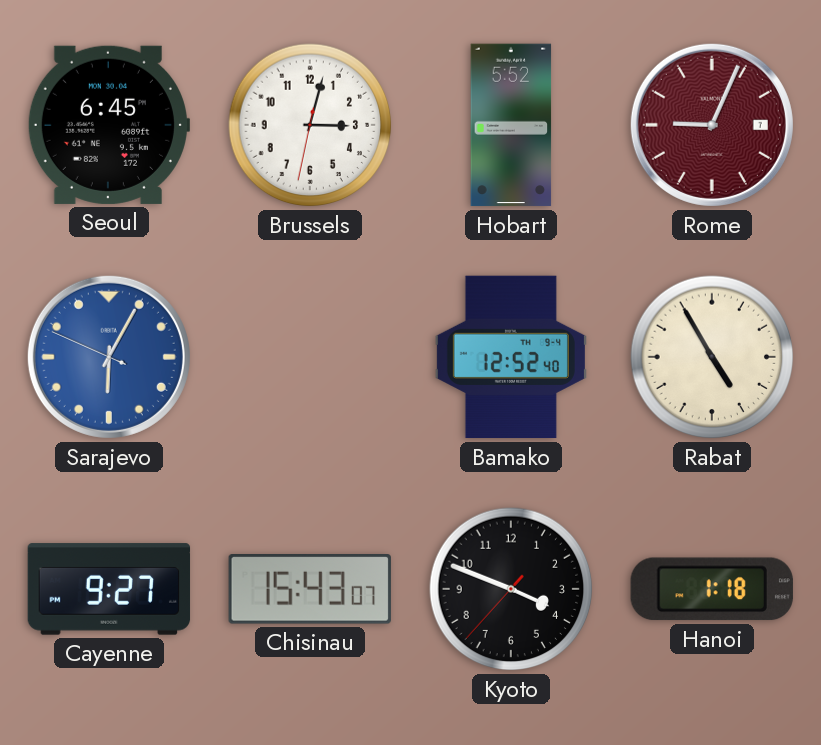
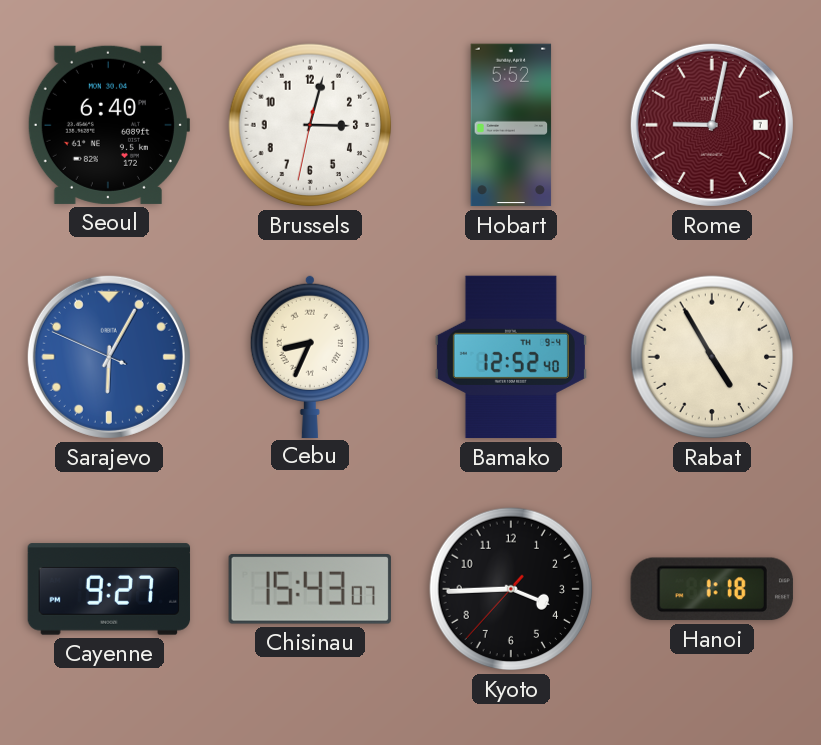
Seoul: 6:45 -> 6:40 (108, 125)
Rome: 9:04 -> 9:02 (712, 125)
Cebu: none -> 8:34 (310, 356)
Kyoto: 3:48 -> 3:44 (511, 589)
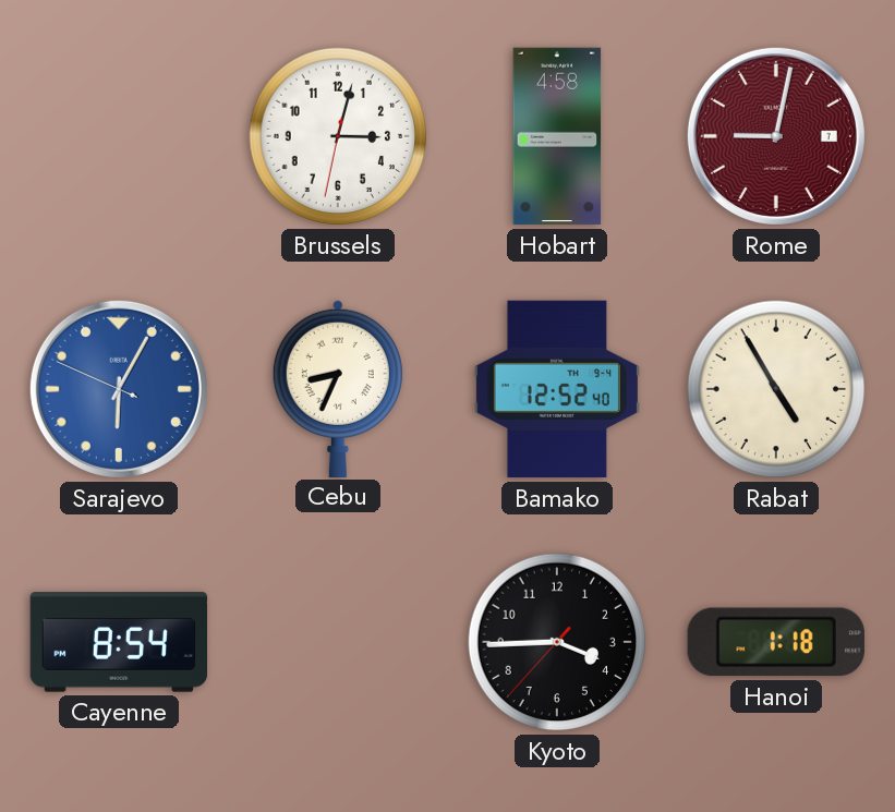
Seoul: 6:40 -> none (108, 125)
Hobart: 5:52 -> 4:58 (557, 136)
Cayenne: 9:27 -> 8:54 (119, 642)
Chisinau: 15:43 -> none (310, 590)
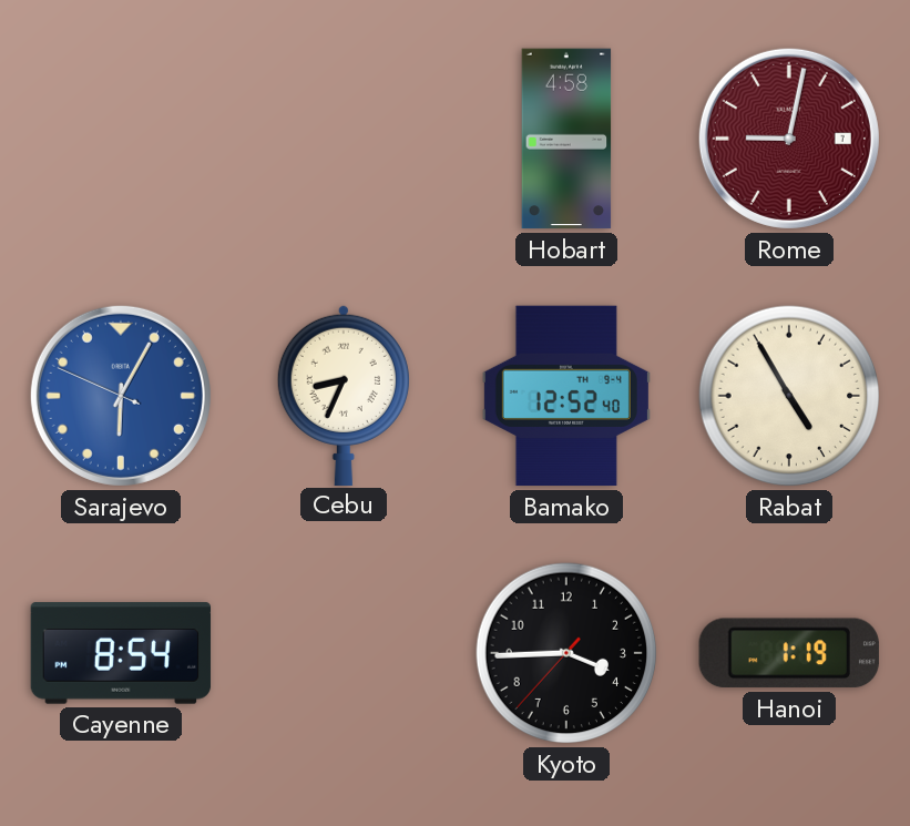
Brussels: 3:02 -> none (338, 136)
Hanoi: 1:18 -> 1:19 (789, 653)
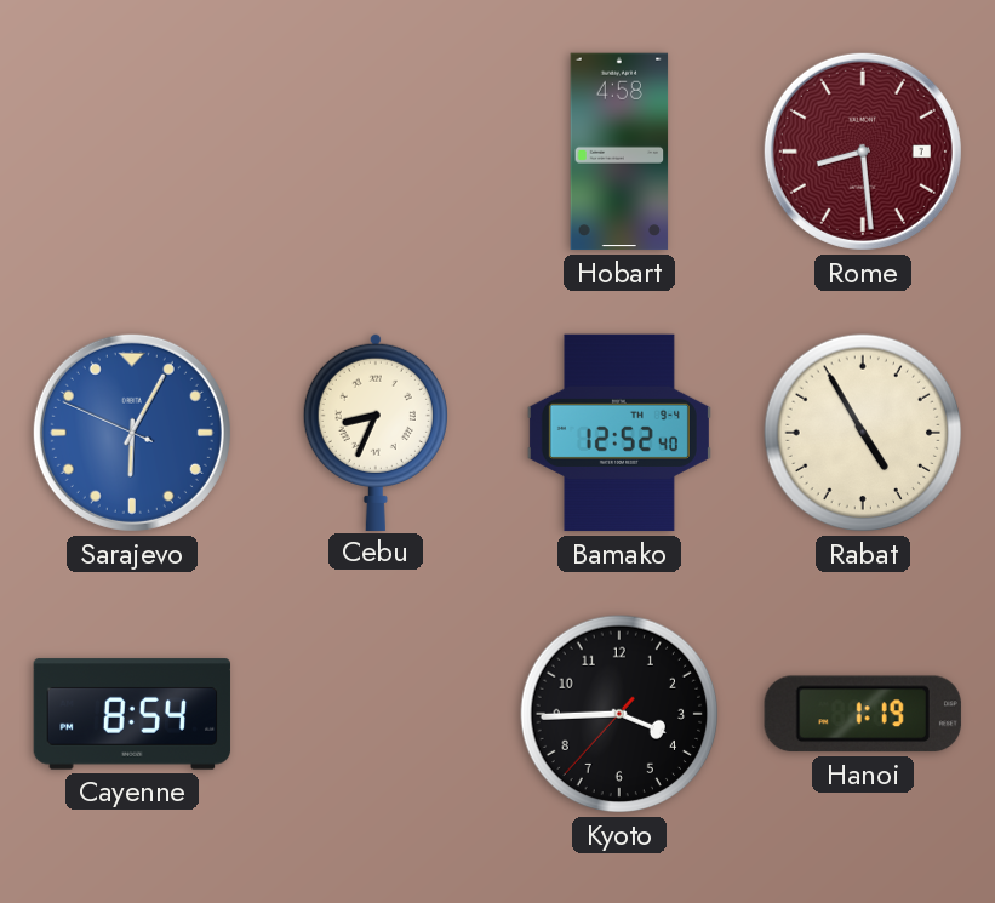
Rome: 9:02 -> 8:29 (863, 152)
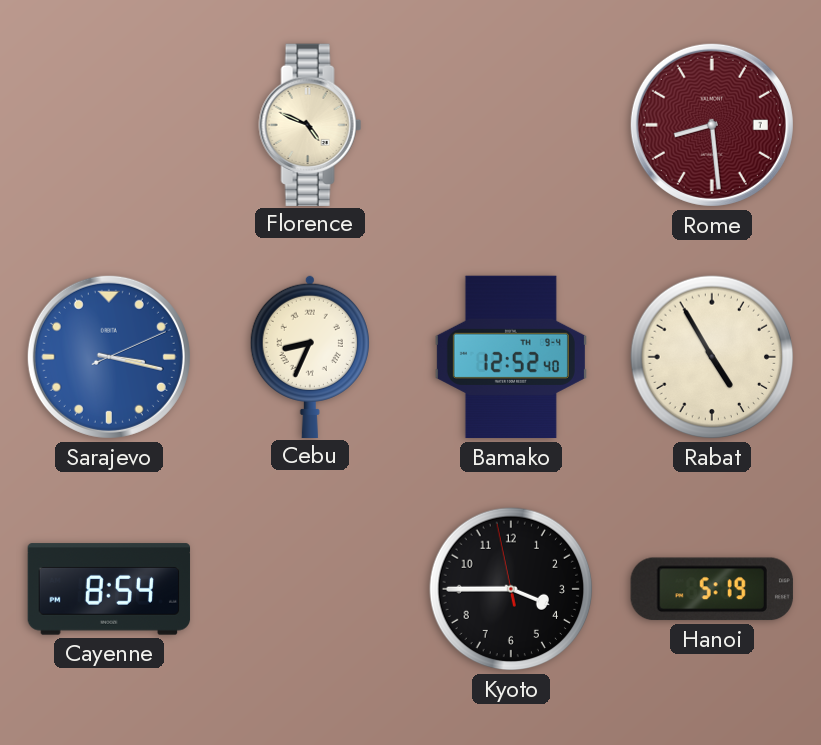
Florence: none -> 4:49 (310, 124)
Hobart: 4:58 -> none (619, 152)
Sarajevo: 6:04 -> 3:17 (109, 357)
Kyoto: 3:44:37 -> 3:44:58 (511, 589)
Hanoi: 1:19 -> 5:19 (712, 589)
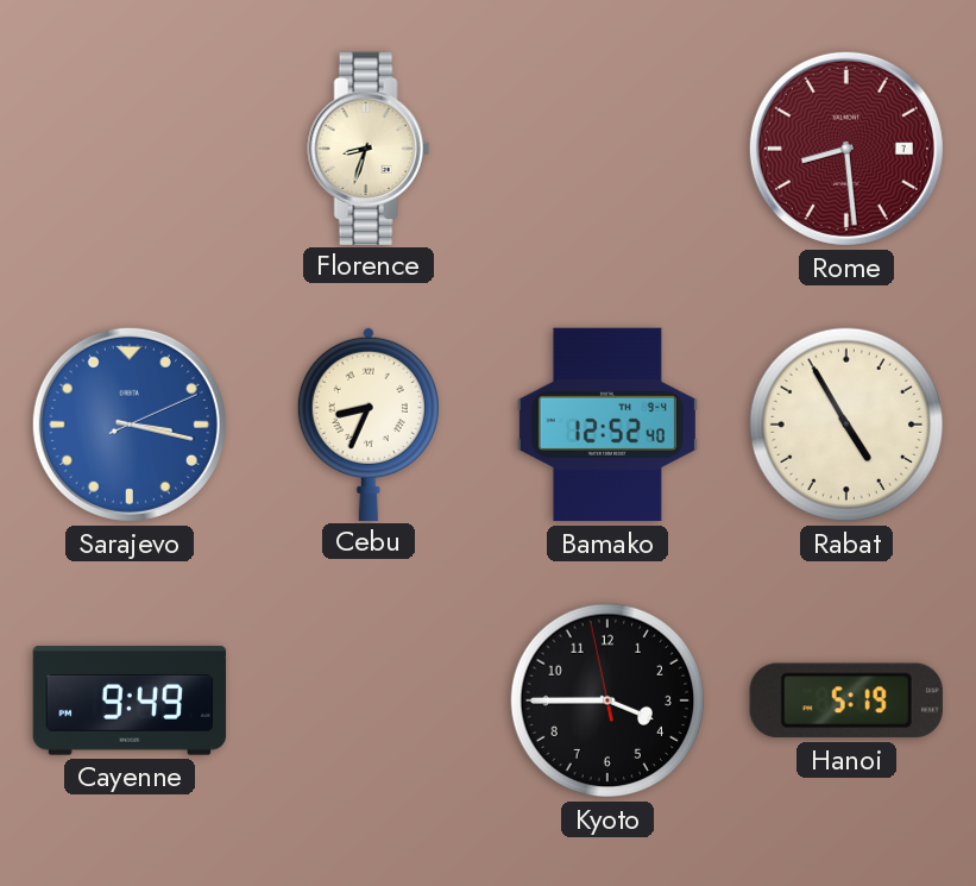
Florence: 4:49 -> 8:33 (369, 147)
Cayenne: 8:54 -> 9:49 (130, 700)
